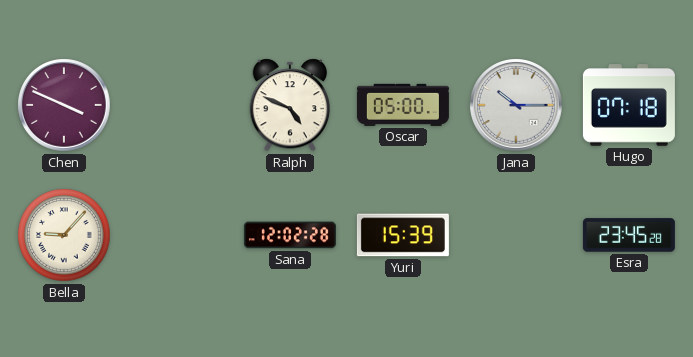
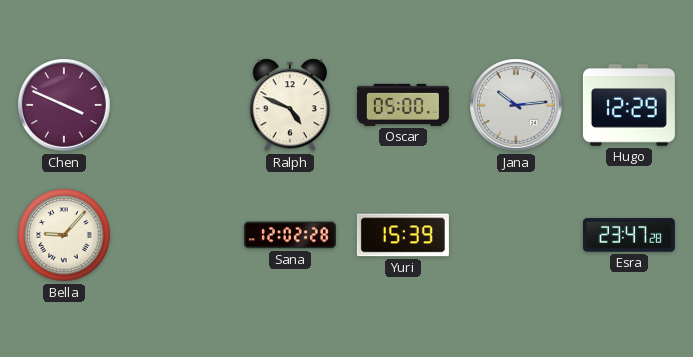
Jana: 10:15 -> 10:14 (516, 105)
Hugo: 07:18 -> 12:29 (629, 105)
Esra: 23:45 -> 23:47 (629, 235)
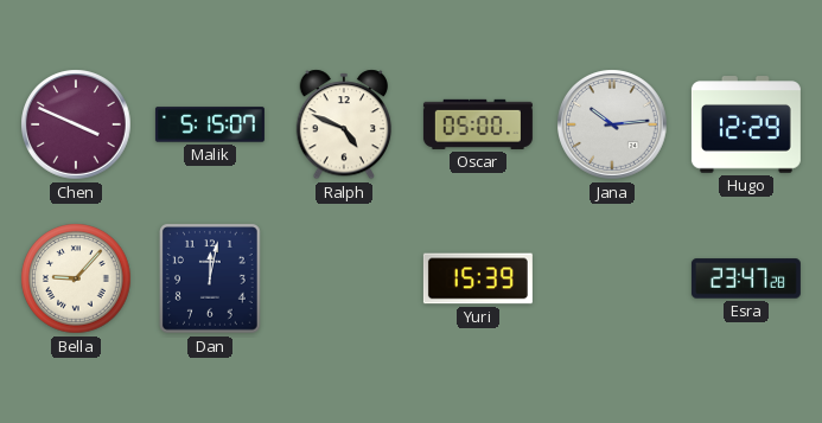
Malik: none -> 5:15 (210, 124)
Dan: none -> 12:02 (211, 280)
Sana: 12:02 -> none (290, 235)
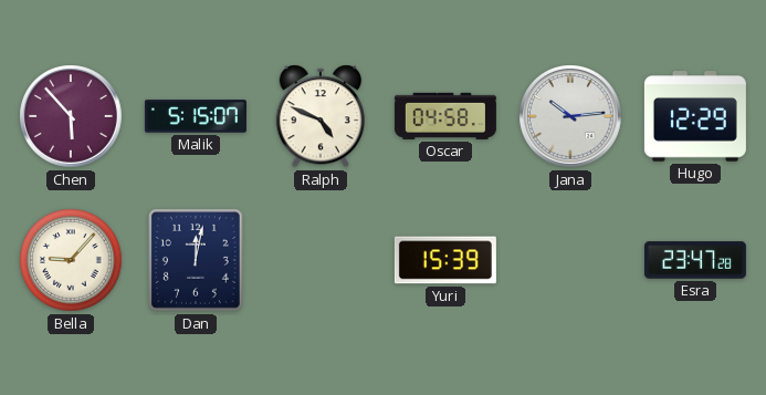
Chen: 3:49 -> 5:53 (71, 116)
Oscar: 05:00 -> 04:58 (445, 116)
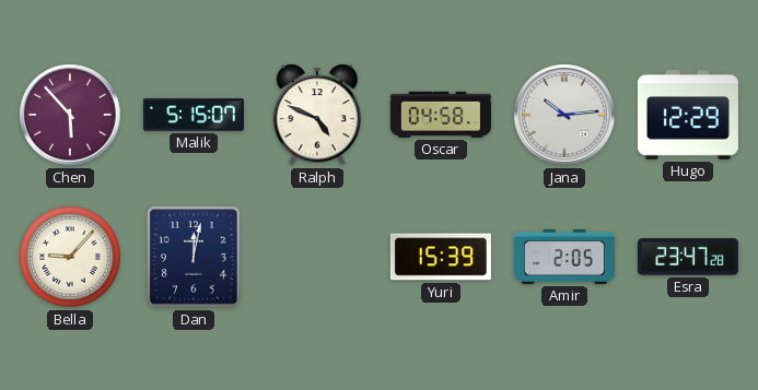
Amir: none -> 2:05 (564, 257)
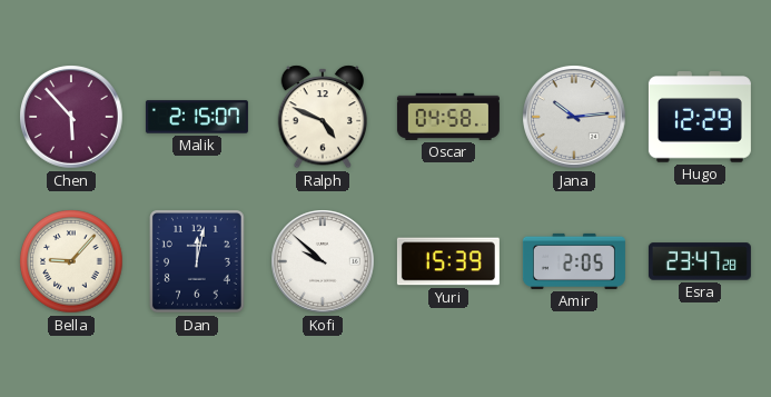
Malik: 5:15 -> 2:15 (197, 117)
Kofi: none -> 9:52 (323, 261)
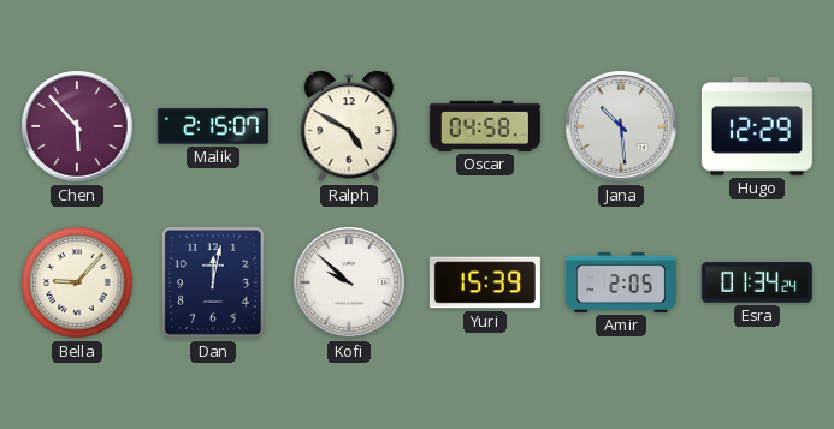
Ralph: 4:49 -> 4:50 (349, 126)
Jana: 10:14 -> 10:29 (621, 126)
Esra: 23:47 -> 01:34 (757, 282)
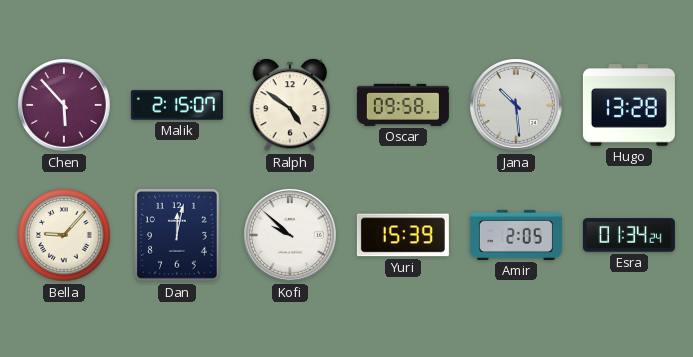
Ralph: 4:50 -> 4:51 (290, 105)
Oscar: 04:58 -> 09:58 (403, 105)
Hugo: 12:29 -> 13:28 (629, 105)
